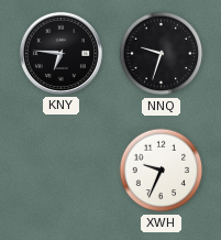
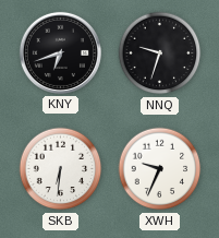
KNY: 6:46 -> 6:42 (60, 52)
SKB: none -> 6:31 (61, 169)
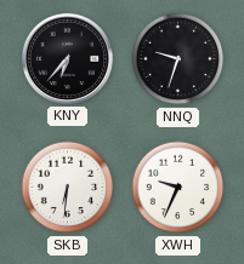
KNY: 6:42 -> 6:37 (67, 58)
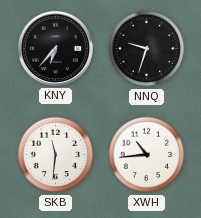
SKB: 6:31 -> 11:31 (56, 155)
XWH: 9:34 -> 10:44 (147, 155)
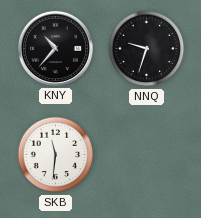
KNY: 6:37 -> 10:37 (55, 48)
XWH: 10:44 -> none (147, 155)
